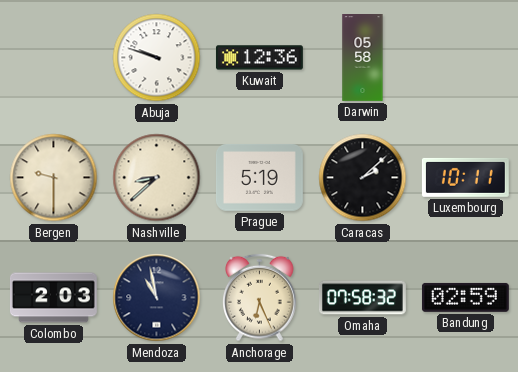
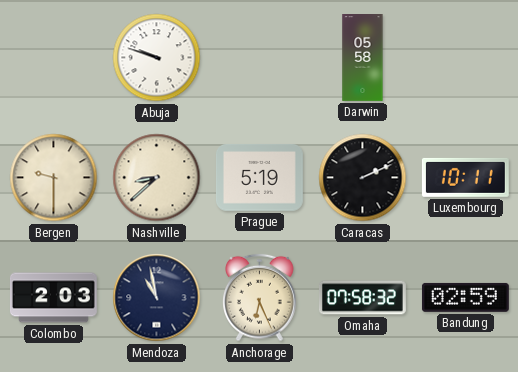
Kuwait: 12:36 -> none (259, 58)
Caracas: 2:08 -> 2:11 (363, 178)
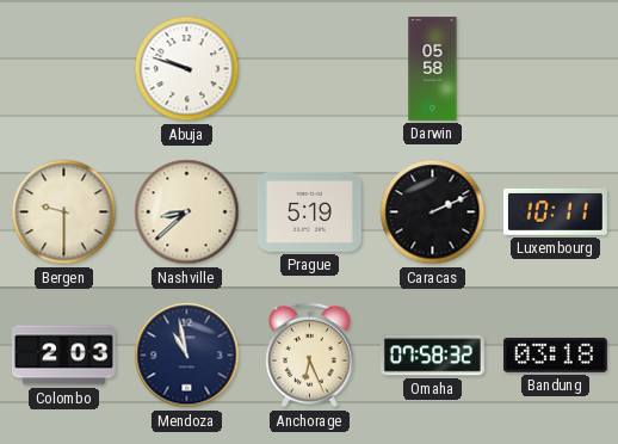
Bandung: 02:59 -> 03:18 (555, 354)
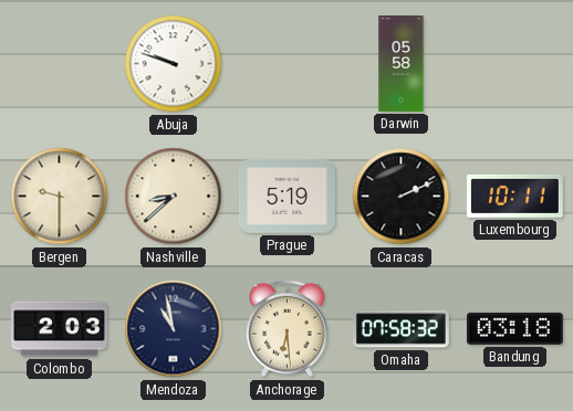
Anchorage: 6:26 -> 6:29 (288, 329)
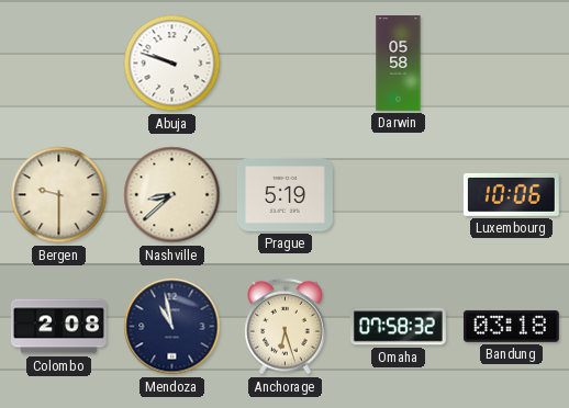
Caracas: 2:11 -> none (402, 197)
Luxembourg: 10:11 -> 10:06 (511, 194)
Colombo: 2:03 -> 2:08 (58, 327)
Anchorage: 6:29 -> 6:27 (286, 327)
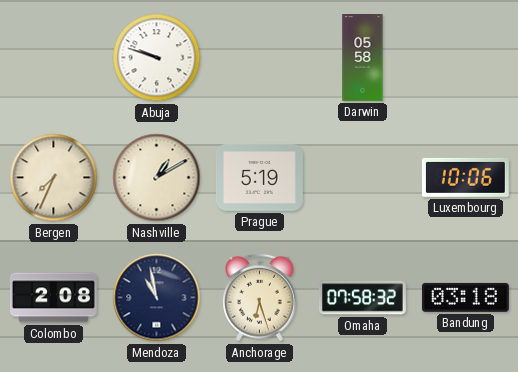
Bergen: 9:30 -> 7:34 (54, 178)
Nashville: 8:38 -> 1:10 (157, 178)
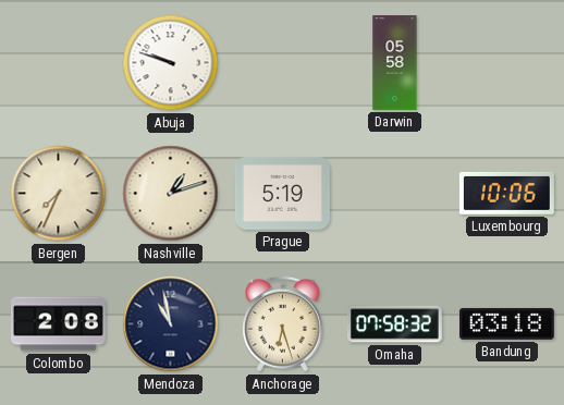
Nashville: 1:10 -> 1:12 (171, 194)
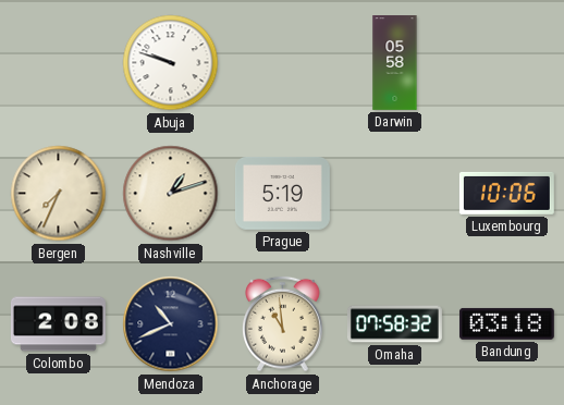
Mendoza: 10:58 -> 10:41 (171, 324)
Anchorage: 6:27 -> 10:59 (283, 324)
